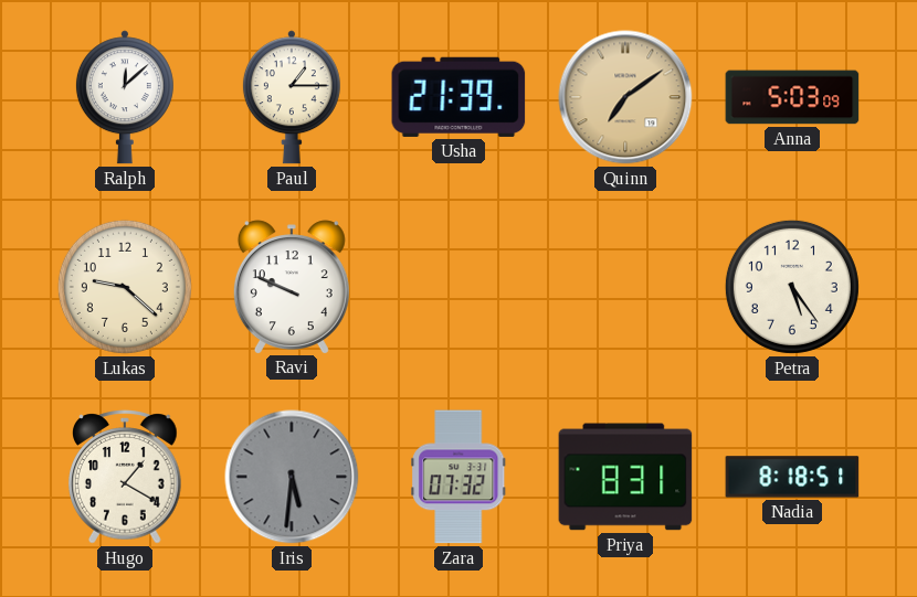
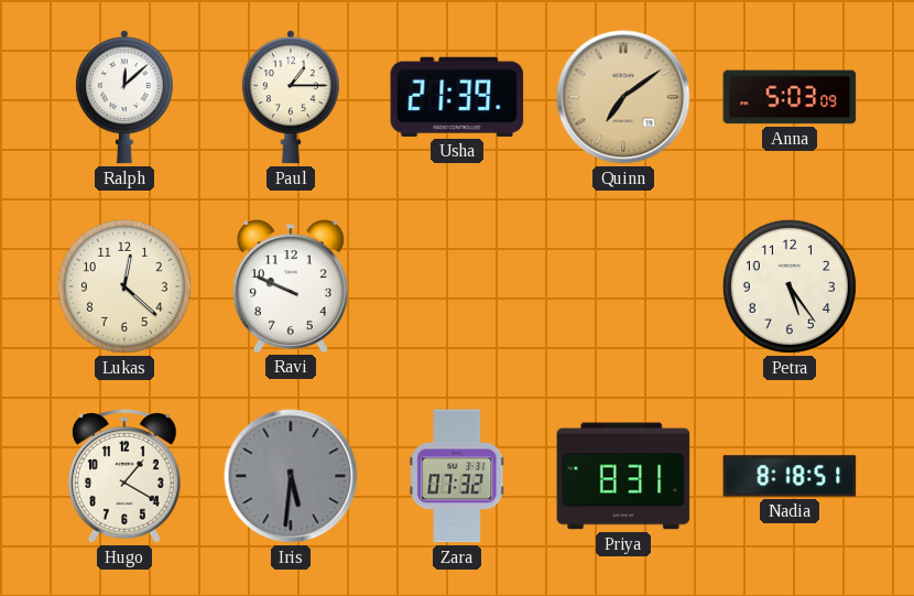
Lukas: 9:22 -> 12:22 (124, 286)
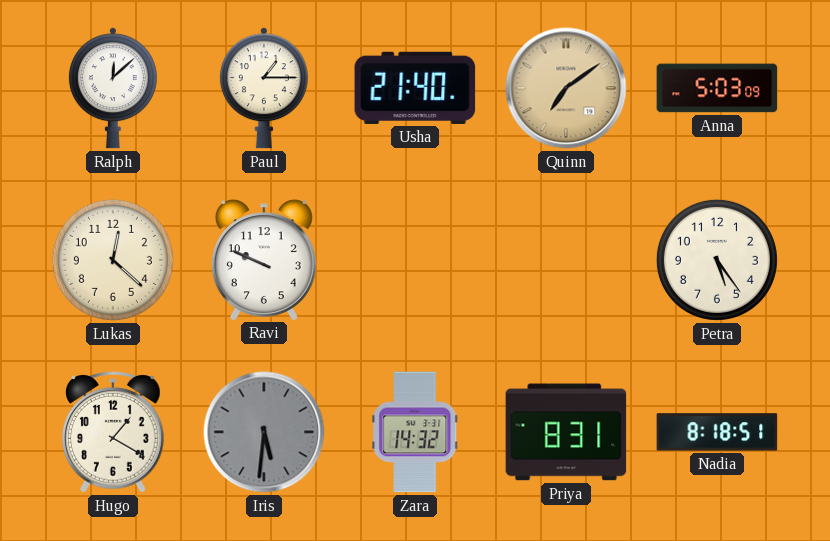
Usha: 21:39 -> 21:40 (415, 88)
Zara: 07:32 -> 14:32 (415, 432)
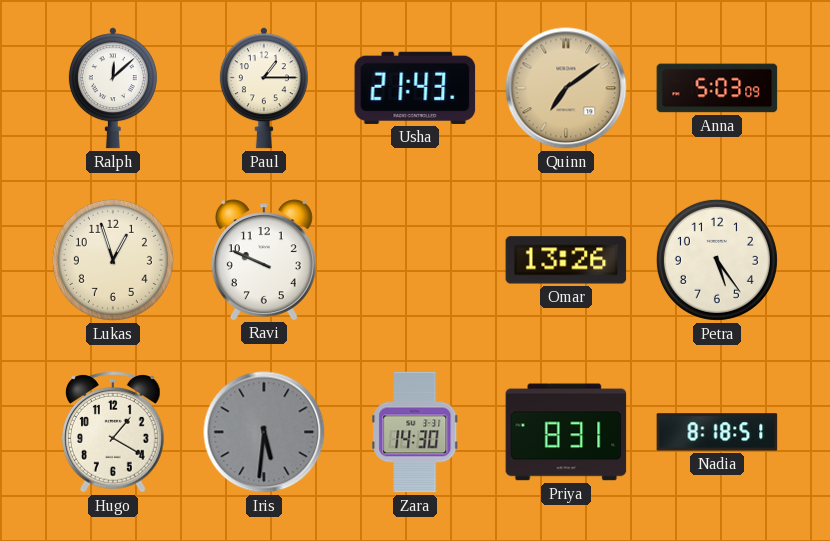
Usha: 21:40 -> 21:43 (415, 88)
Lukas: 12:22 -> 12:57 (113, 260)
Omar: none -> 13:26 (566, 260)
Zara: 14:32 -> 14:30 (415, 432)
